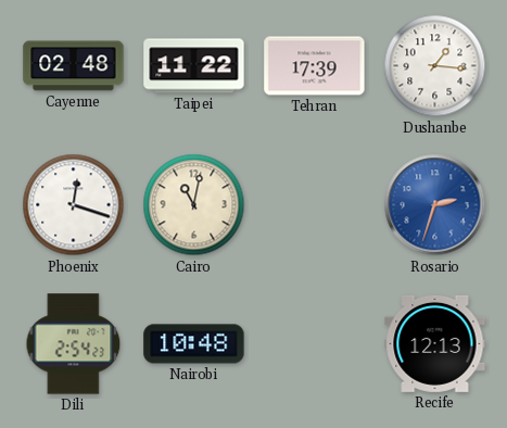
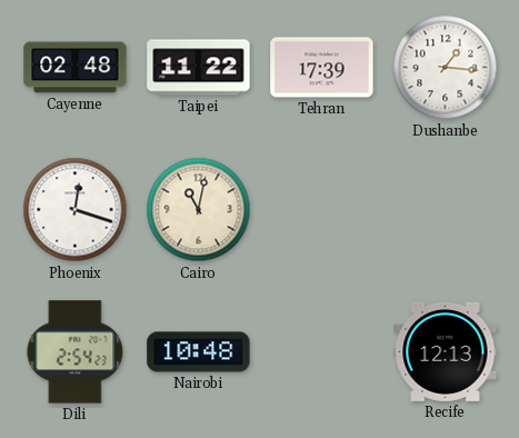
Rosario: 2:33 -> none (435, 205)
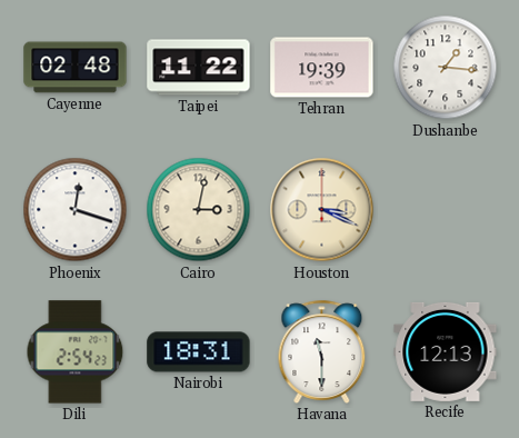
Tehran: 17:39 -> 19:39 (322, 68)
Cairo: 11:02 -> 3:02 (199, 210)
Houston: none -> 3:19 (322, 210)
Nairobi: 10:48 -> 18:31 (199, 352)
Havana: none -> 11:30 (322, 351)
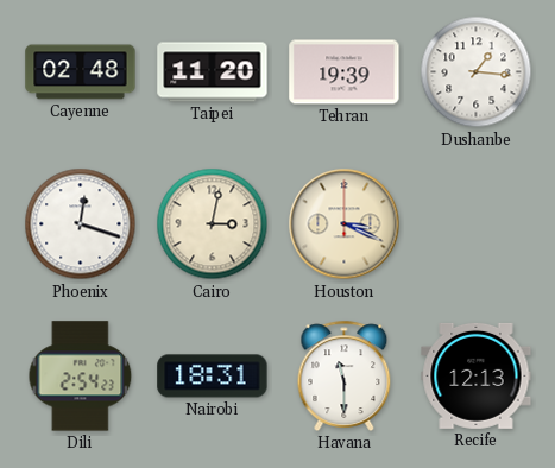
Taipei: 11:22 -> 11:20 (213, 72)
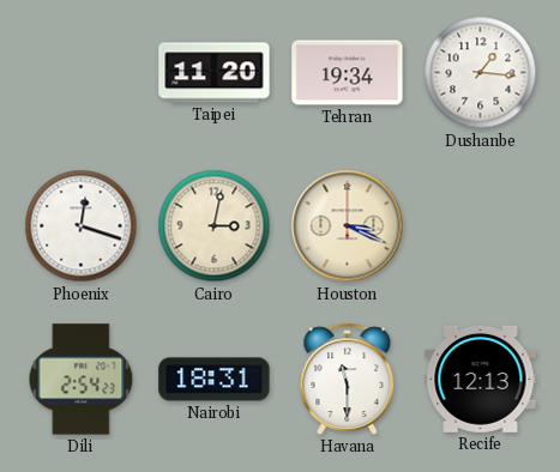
Cayenne: 02:48 -> none (81, 72)
Tehran: 19:39 -> 19:34 (348, 73)
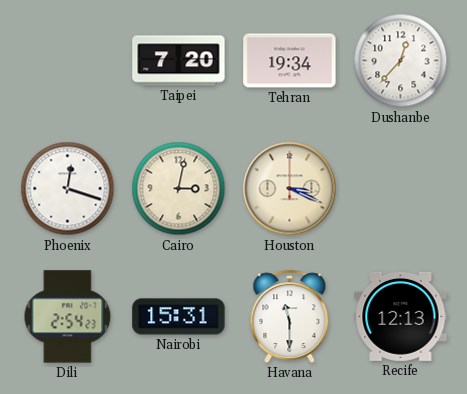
Taipei: 11:20 -> 7:20 (179, 61)
Dushanbe: 1:16 -> 12:37 (401, 61)
Nairobi: 18:31 -> 15:31 (179, 317)
